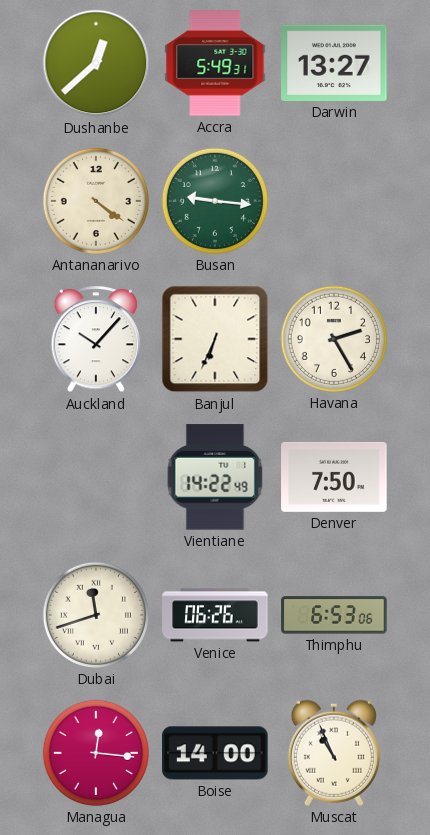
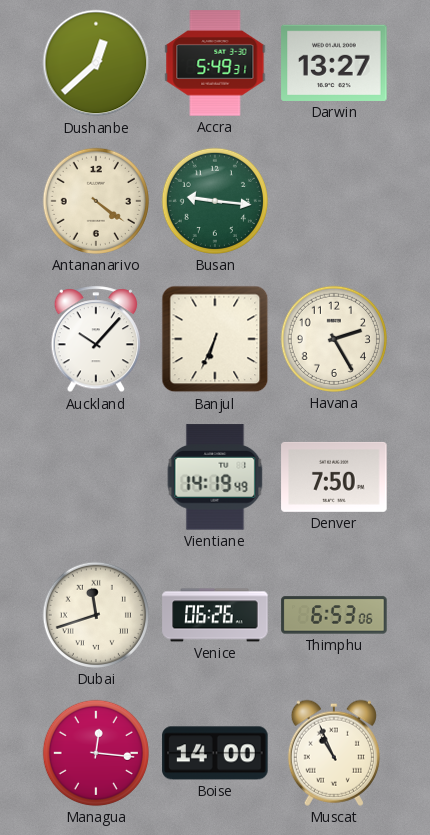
Vientiane: 14:22 -> 14:19 (215, 477)
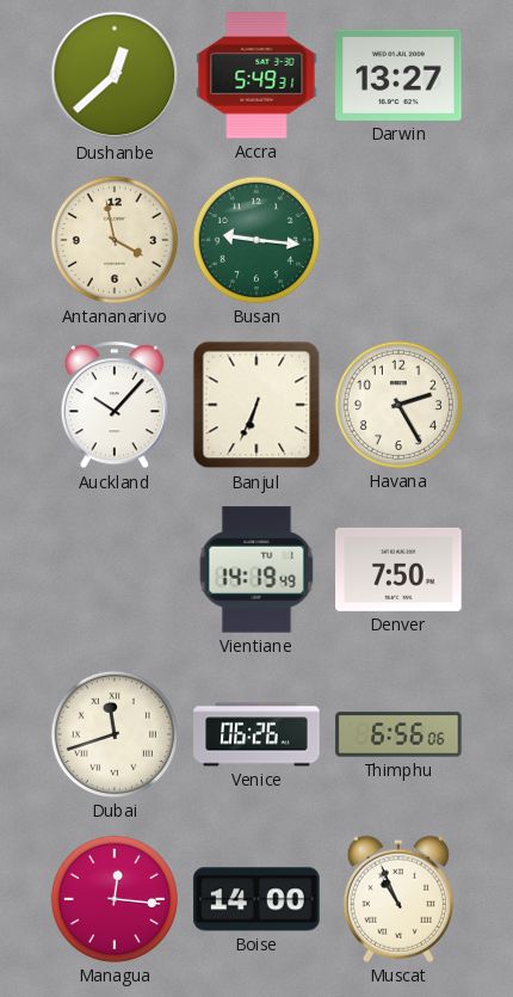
Antananarivo: 4:21 -> 3:58 (115, 240)
Thimphu: 6:53 -> 6:56 (398, 734)
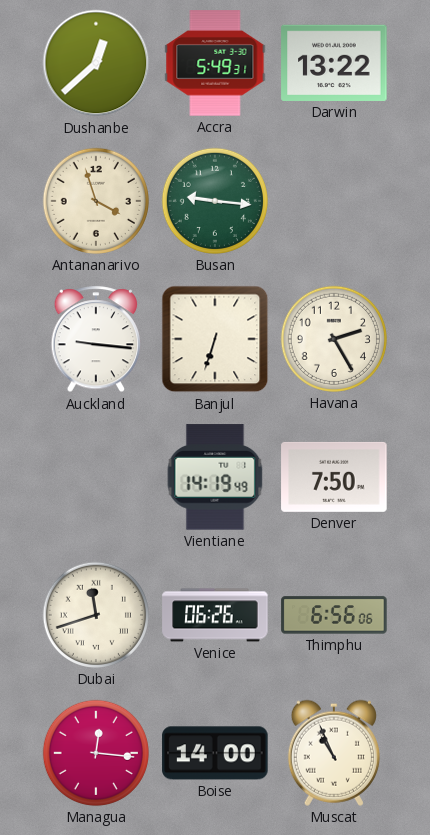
Darwin: 13:27 -> 13:22 (334, 63)
Antananarivo: 3:58 -> 3:57 (96, 201)
Auckland: 10:07 -> 9:16 (96, 340)
Banjul: 6:34 -> 6:33 (215, 339)
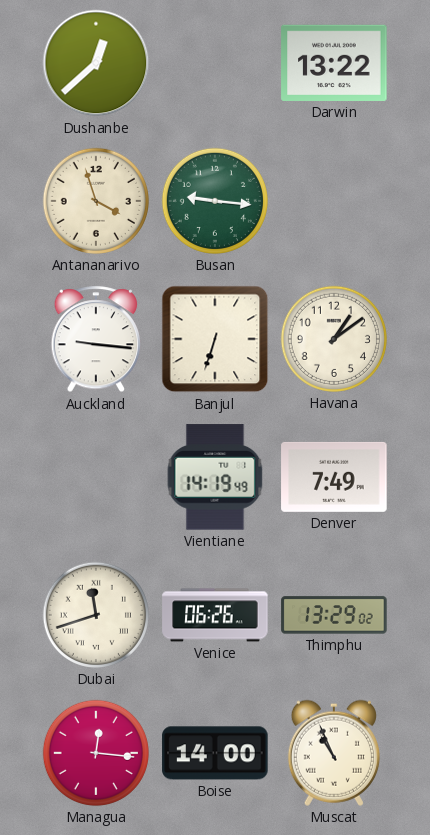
Accra: 5:49 -> none (215, 63)
Havana: 2:25 -> 1:09 (334, 339)
Denver: 7:50 -> 7:49 (334, 477)
Thimphu: 6:56 -> 13:29 (334, 615)
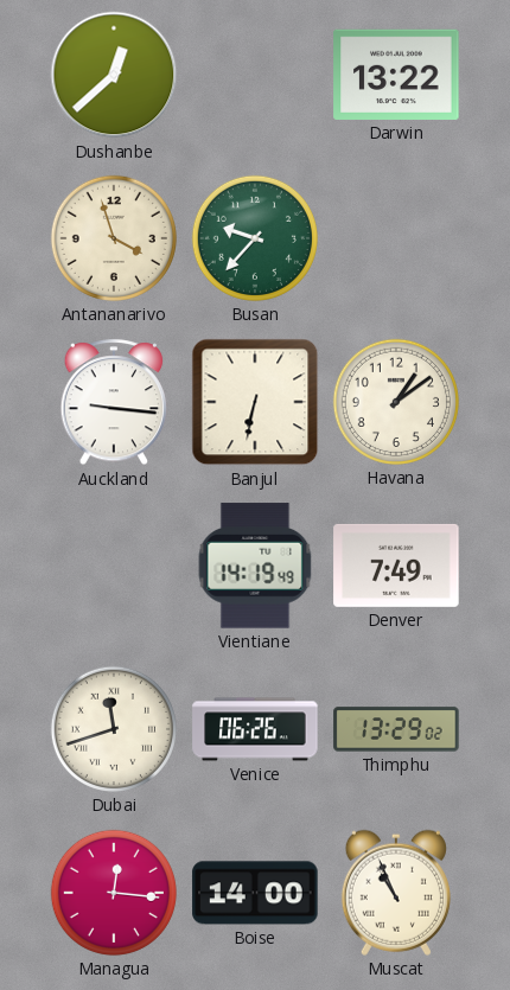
Busan: 9:16 -> 9:37 (255, 238)
Banjul: 6:33 -> 6:32 (255, 402)
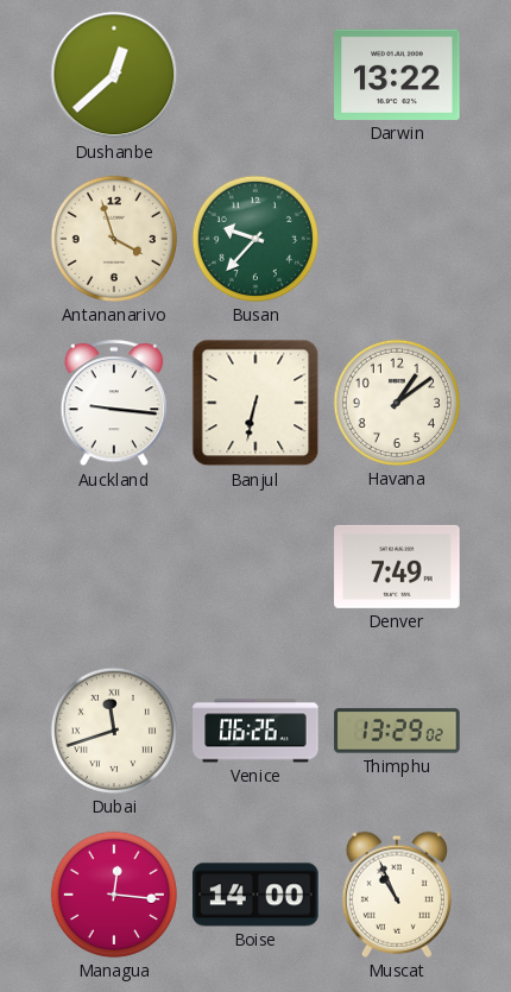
Vientiane: 14:19 -> none (255, 566)
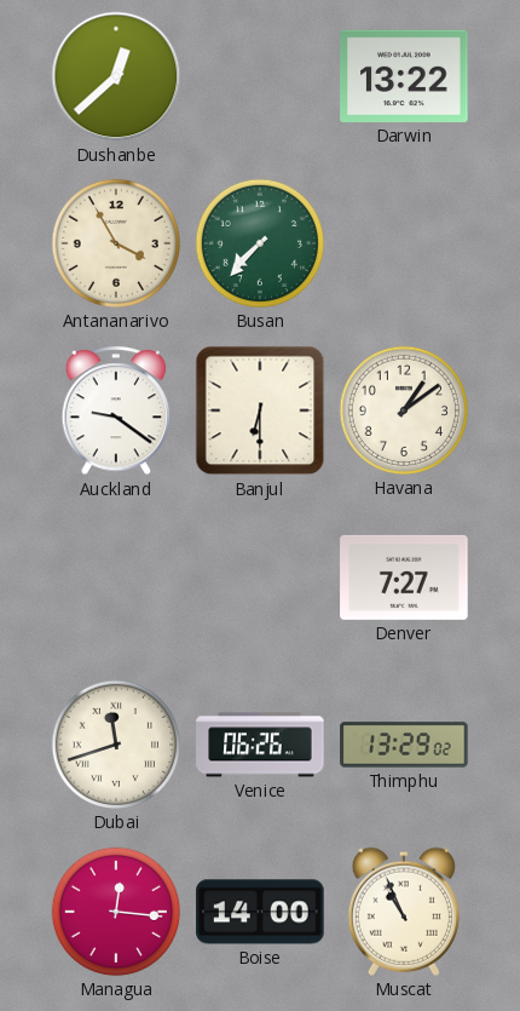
Antananarivo: 3:57 -> 3:55 (116, 243)
Busan: 9:37 -> 7:37 (260, 243)
Auckland: 9:16 -> 9:21 (116, 412)
Banjul: 6:32 -> 6:30 (260, 410)
Denver: 7:49 -> 7:27 (404, 578)
